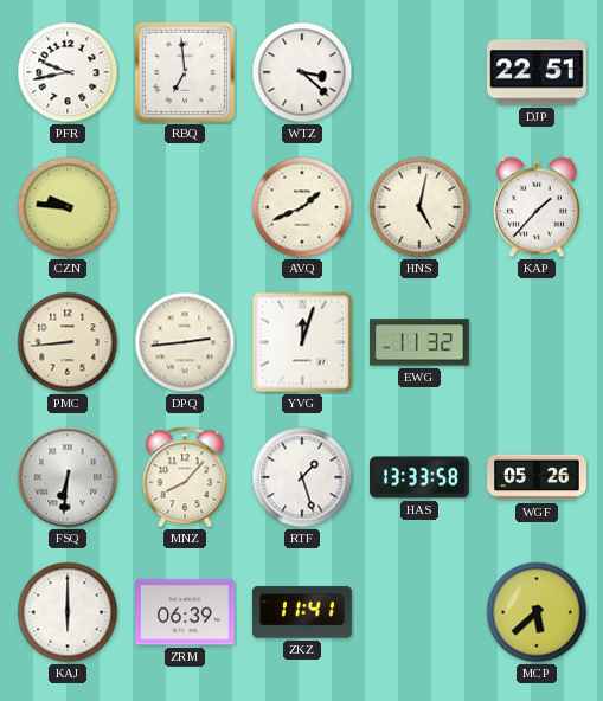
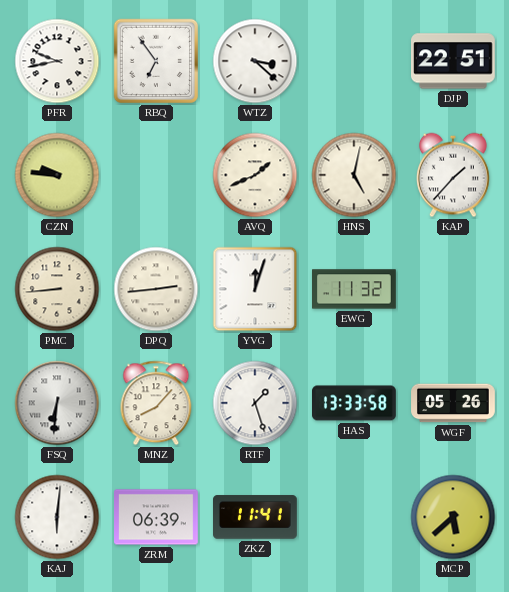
RBQ: 6:59 -> 6:54 (156, 61)
KAJ: 6:00 -> 6:01 (57, 517)
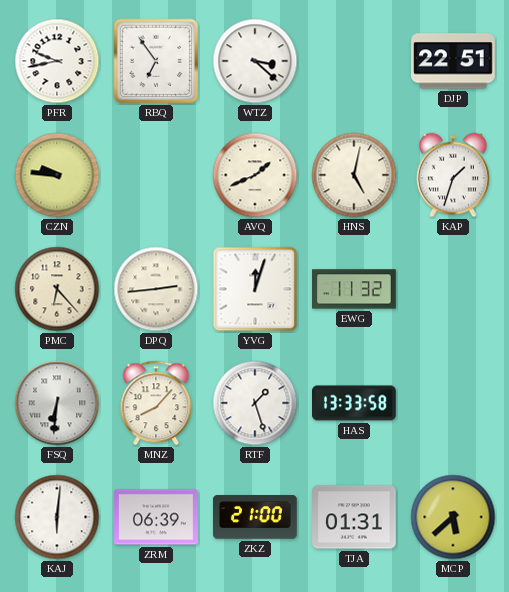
KAP: 1:37 -> 1:33 (453, 175)
PMC: 8:44 -> 6:23 (57, 289)
WGF: 05:26 -> none (453, 403)
ZKZ: 11:41 -> 21:00 (256, 517)
TJA: none -> 01:31 (355, 517)
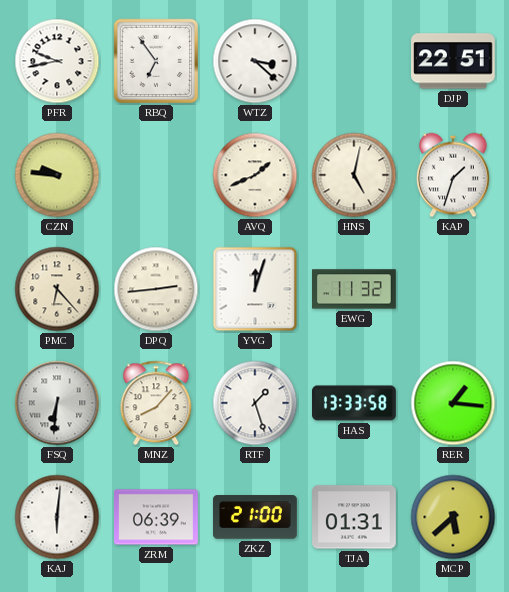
RER: none -> 1:16 (453, 403)
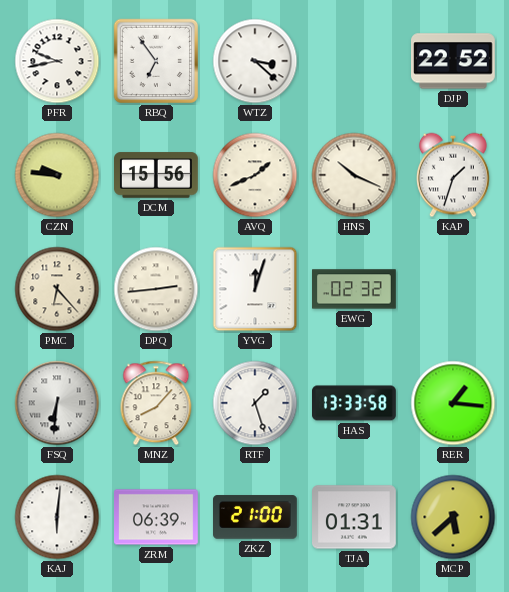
DJP: 22:51 -> 22:52 (454, 61)
DCM: none -> 15:56 (157, 175)
HNS: 5:02 -> 10:19 (354, 175)
EWG: 11:32 -> 02:32 (355, 289)
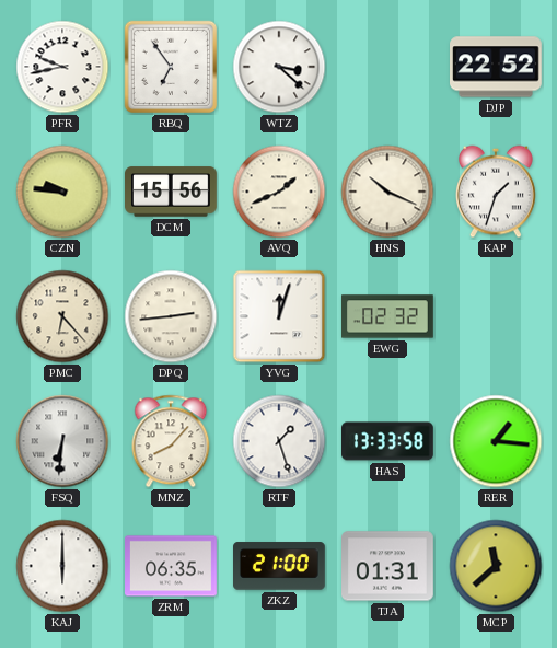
KAJ: 6:01 -> 6:00 (62, 566)
ZRM: 06:39 -> 06:35 (172, 566)
MCP: 5:38 -> 11:38 (496, 566)
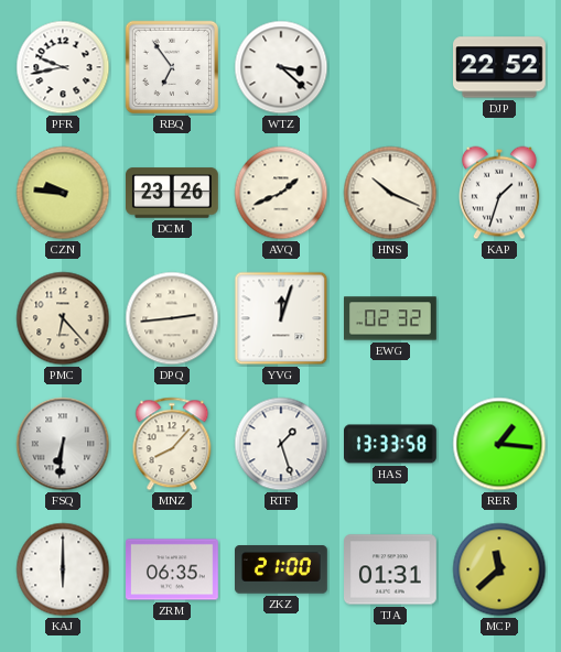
DCM: 15:56 -> 23:26 (173, 193)
